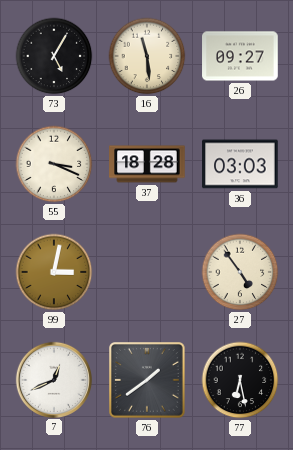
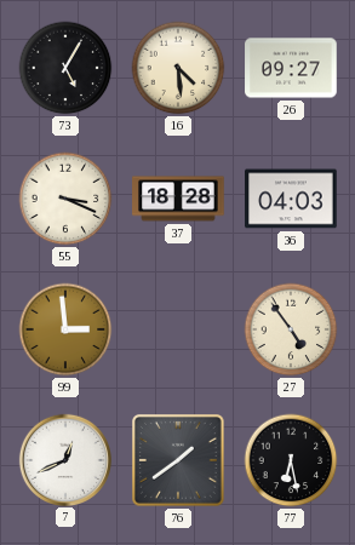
16: 11:29 -> 4:29 (178, 68)
36: 03:03 -> 04:03 (291, 199)
99: 3:02 -> 2:59 (65, 329)
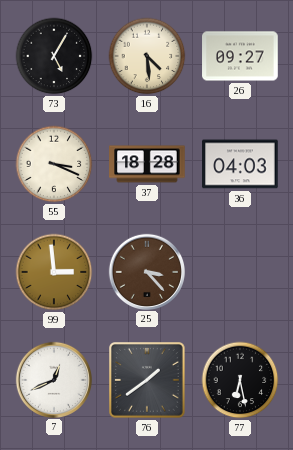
25: none -> 3:23 (146, 271)
27: 4:54 -> none (291, 329)
